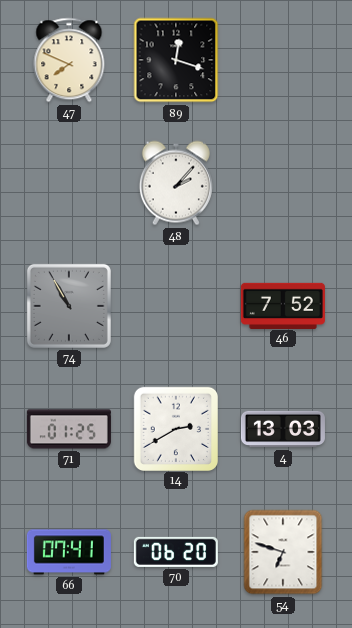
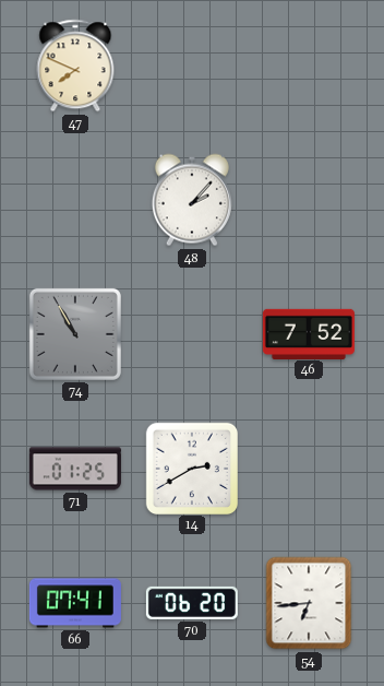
89: 12:18 -> none (176, 60)
4: 13:03 -> none (283, 429)
54: 6:48 -> 6:44 (309, 603)
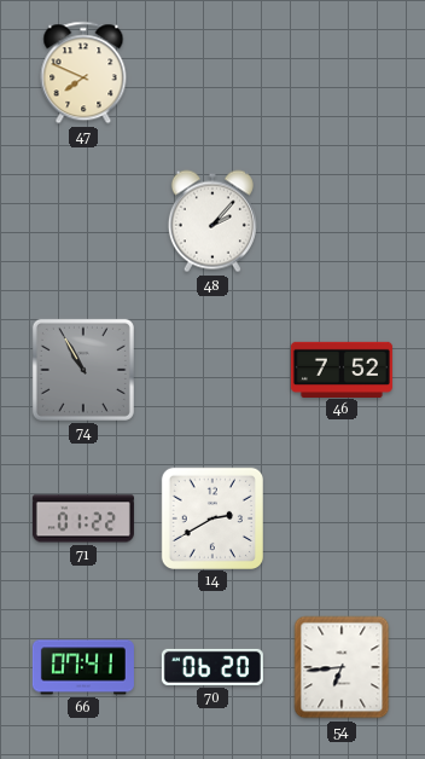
71: 01:25 -> 01:22 (83, 518)
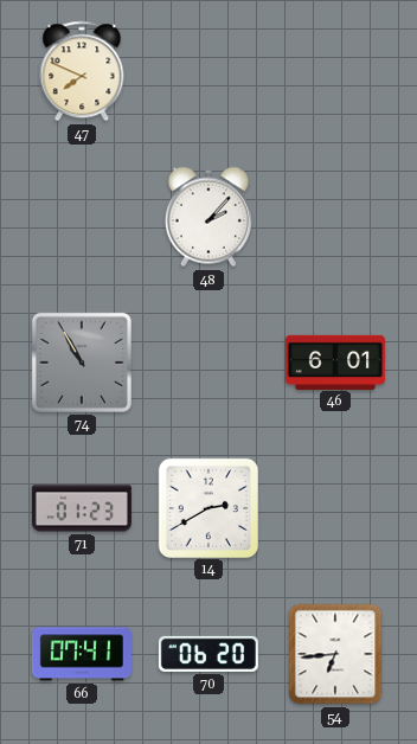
46: 7:52 -> 6:01 (335, 361)
71: 01:22 -> 01:23 (82, 508)
